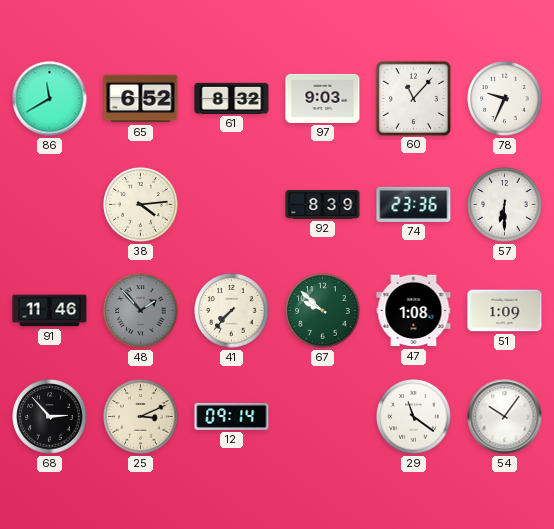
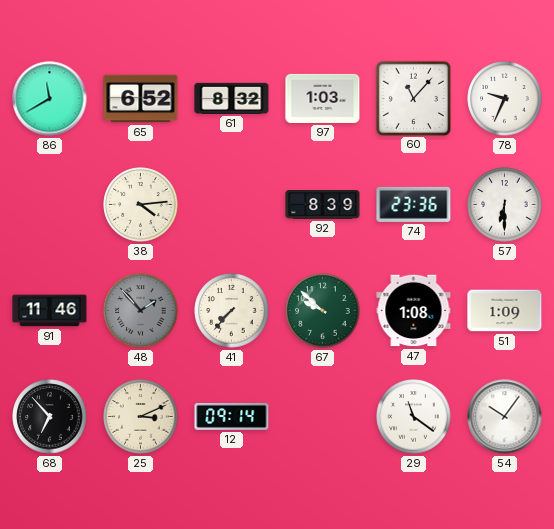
97: 9:03 -> 1:03 (323, 98)
68: 2:53 -> 6:53 (50, 417)
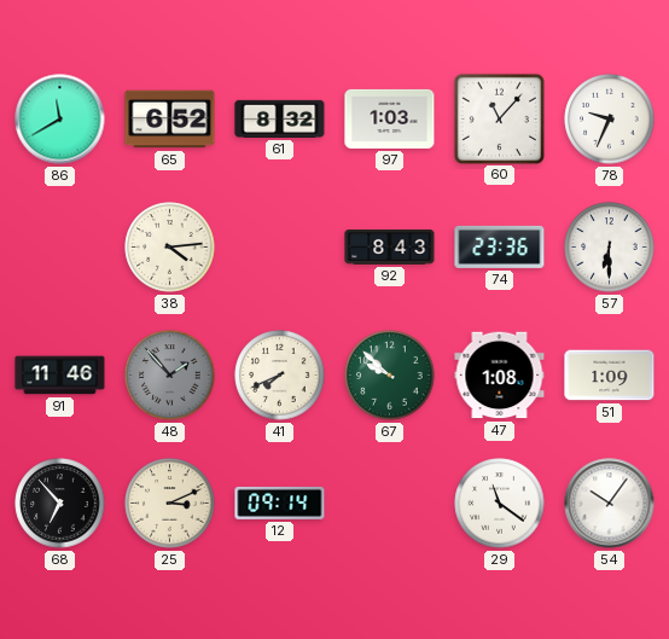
92: 8:39 -> 8:43 (390, 248)
41: 7:37 -> 7:41 (280, 376)
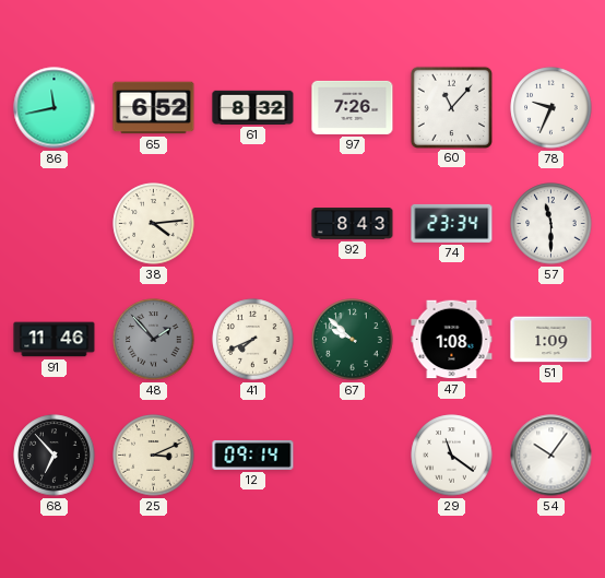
86: 11:40 -> 11:43 (55, 108)
97: 1:03 -> 7:26 (353, 107)
74: 23:36 -> 23:34 (452, 223)
57: 6:30 -> 11:30 (551, 224)
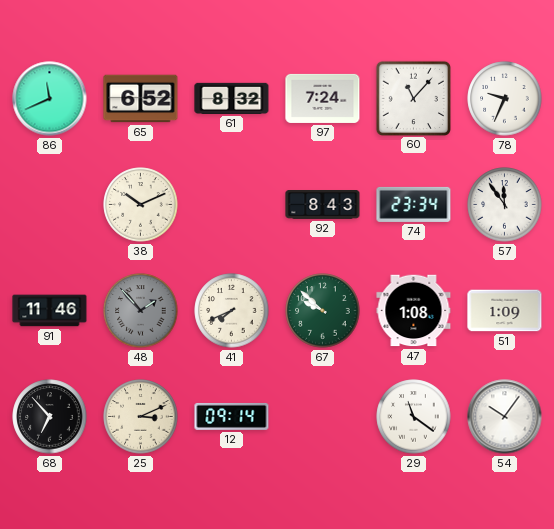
86: 11:43 -> 11:41 (50, 99)
97: 7:26 -> 7:24 (323, 98)
38: 4:14 -> 10:11 (141, 205)
57: 11:30 -> 11:54 (505, 205)
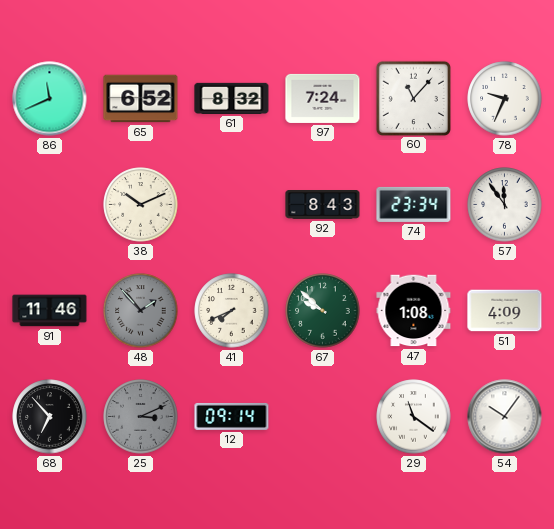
51: 1:09 -> 4:09 (505, 311)
25 dial: cream -> grey (141, 417)
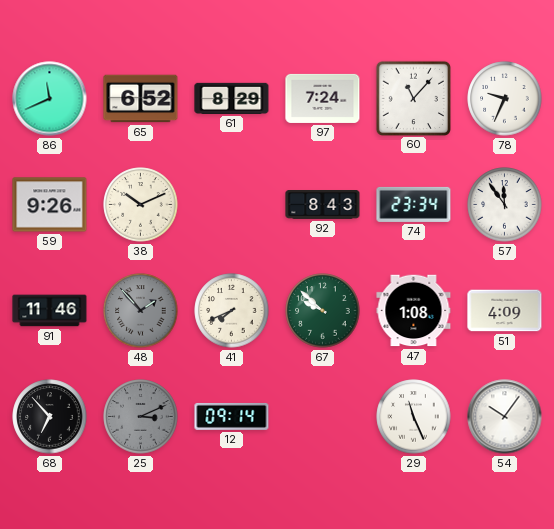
61: 8:32 -> 8:29 (232, 98)
59: none -> 9:26 (50, 205)
29: 11:21 -> 11:26 (414, 417)
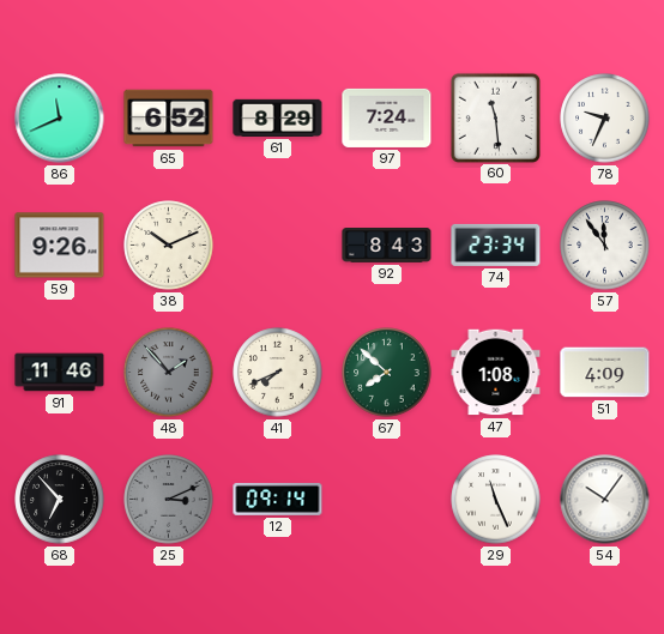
60: 11:07 -> 11:29 (495, 117)
67: 9:52 -> 7:52 (387, 373)
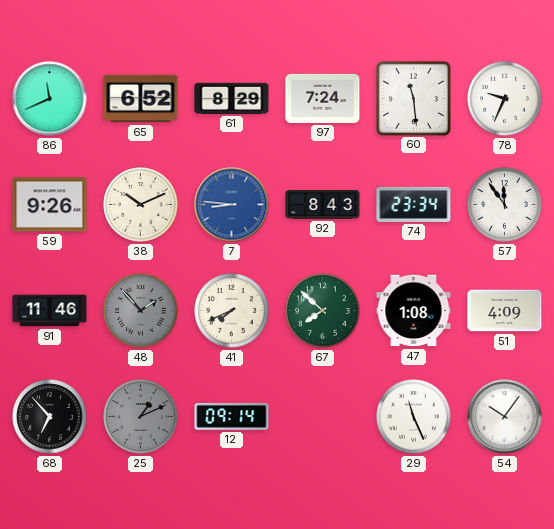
7: none -> 8:46 (232, 205)
25: 3:11 -> 1:11 (141, 417)
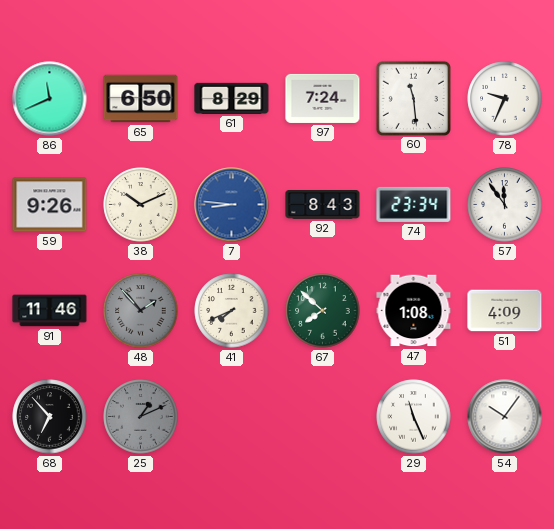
65: 6:52 -> 6:50 (141, 99)
12: 09:14 -> none (232, 416)
